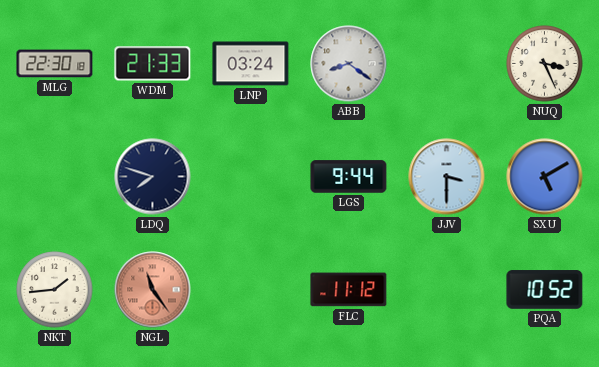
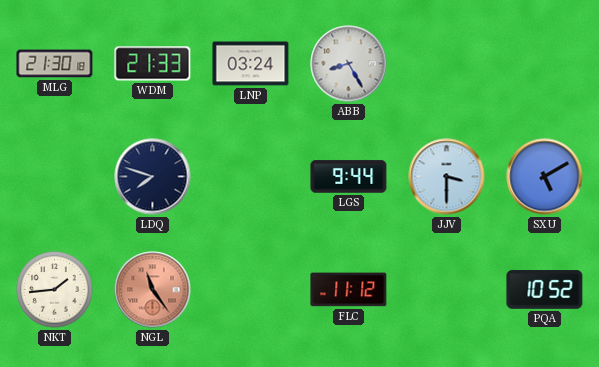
MLG: 22:30 -> 21:30 (55, 64)
ABB: 8:21 -> 8:25 (349, 64)
NUQ: 3:26 -> none (545, 64)
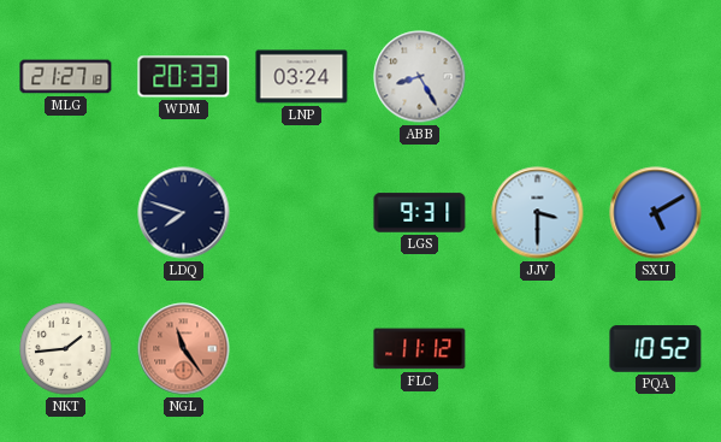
MLG: 21:30 -> 21:27 (66, 77)
WDM: 21:33 -> 20:33 (184, 77)
LGS: 9:44 -> 9:31 (420, 213)
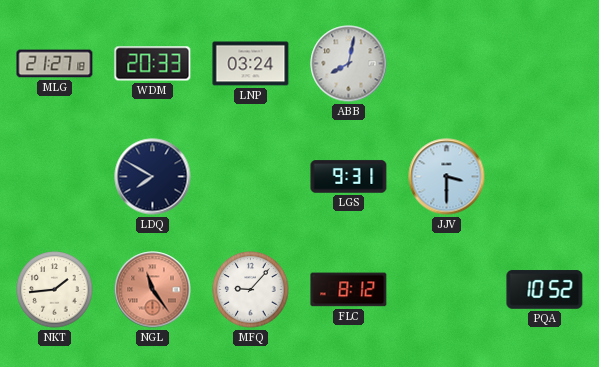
ABB: 8:25 -> 8:02 (349, 64)
LDQ: 7:48 -> 7:50 (153, 177)
SXU: 5:10 -> none (656, 213)
MFQ: none -> 9:07 (251, 290)
FLC: 11:12 -> 8:12 (349, 290)
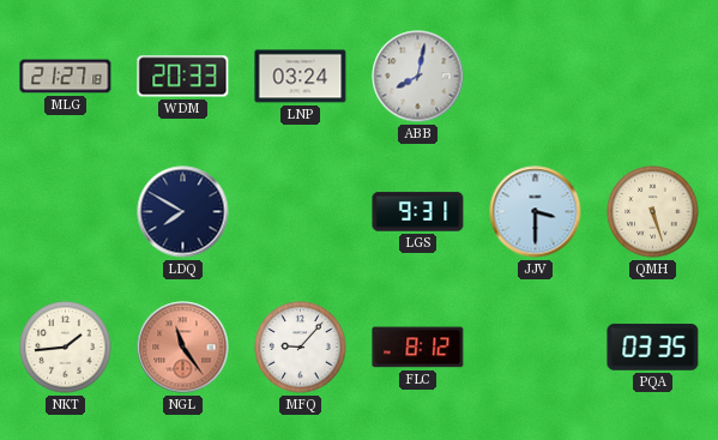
QMH: none -> 5:27 (653, 212)
PQA: 10:52 -> 03:35 (653, 348)
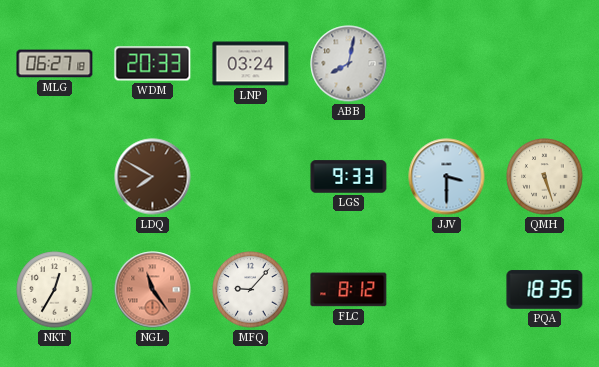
MLG: 21:27 -> 06:27 (55, 64)
LDQ dial: navy -> brown (153, 177)
LGS: 9:31 -> 9:33 (349, 177)
NKT: 1:44 -> 12:35 (55, 290)
PQA: 03:35 -> 18:35 (545, 290)
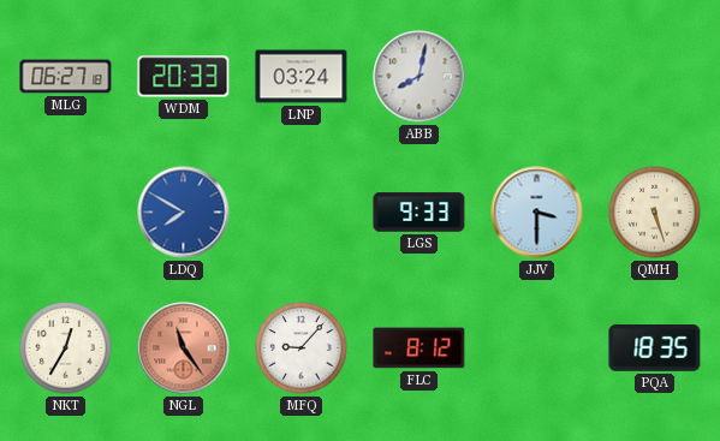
LDQ dial: brown -> blue (184, 213)
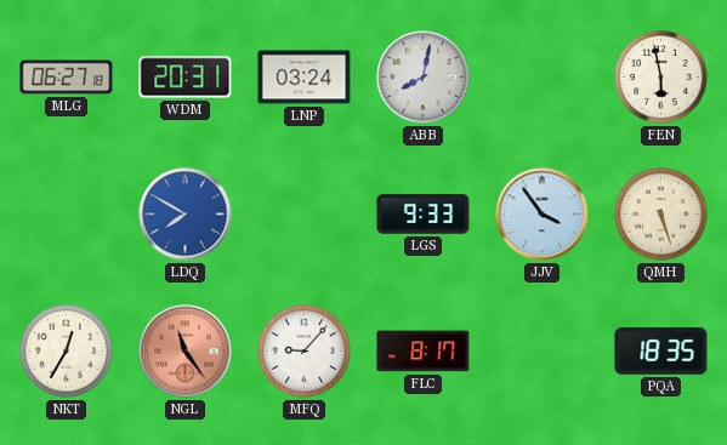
WDM: 20:33 -> 20:31 (186, 78)
FEN: none -> 5:58 (661, 78)
JJV: 3:30 -> 3:54 (543, 215)
FLC: 8:12 -> 8:17 (424, 352)
